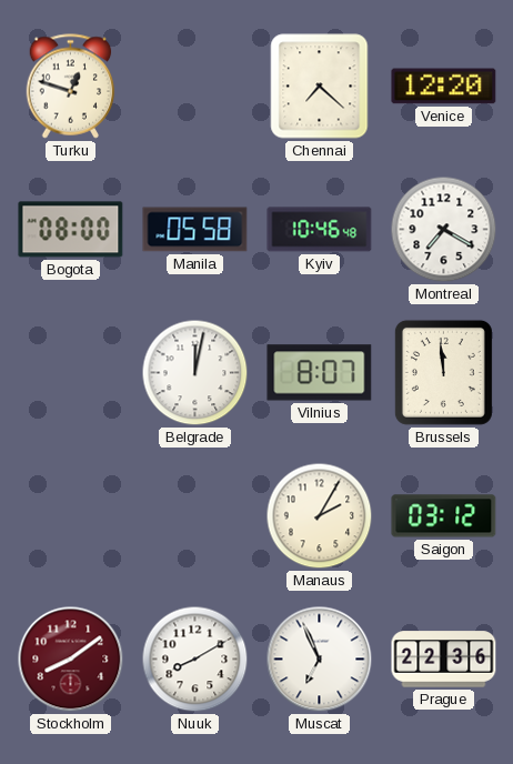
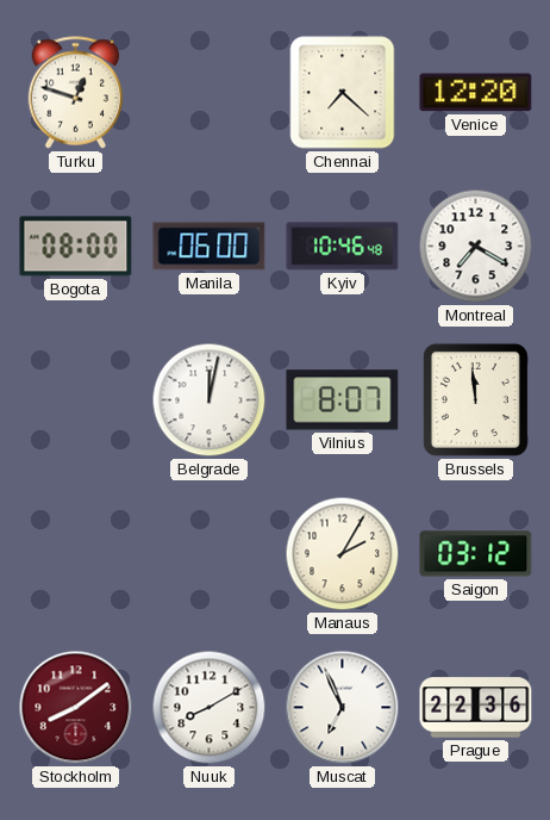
Manila: 05:58 -> 06:00 (210, 247)
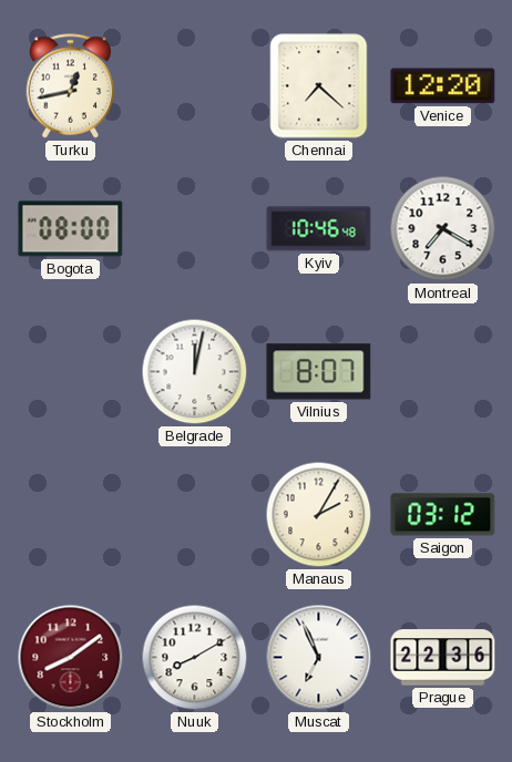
Turku: 12:48 -> 12:43 (71, 86)
Manila: 06:00 -> none (210, 247)
Brussels: 11:59 -> none (475, 399)
